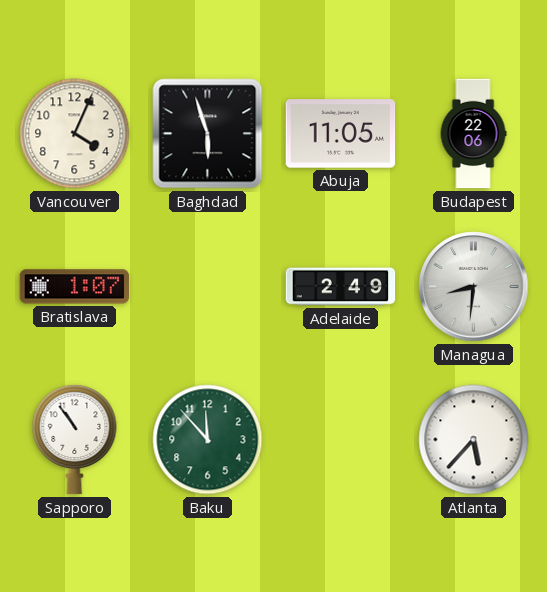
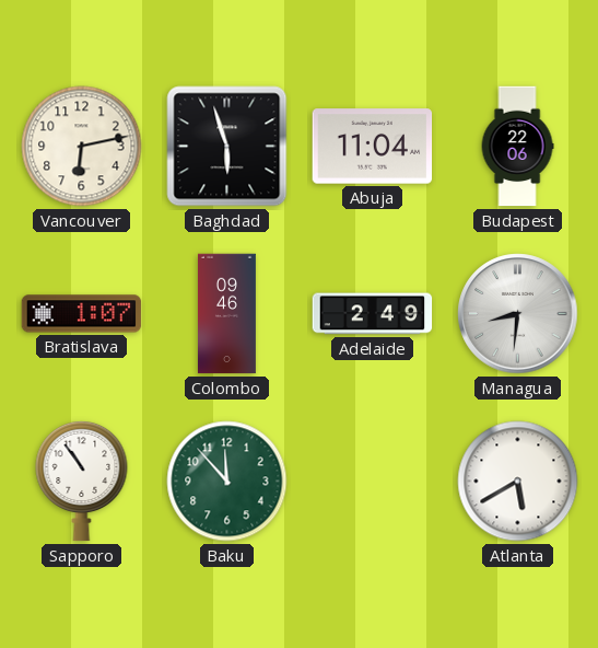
Vancouver: 4:04 -> 6:13 (82, 147)
Abuja: 11:05 -> 11:04 (373, 147)
Colombo: none -> 09:46 (226, 314)
Atlanta: 5:37 -> 5:40 (518, 482)
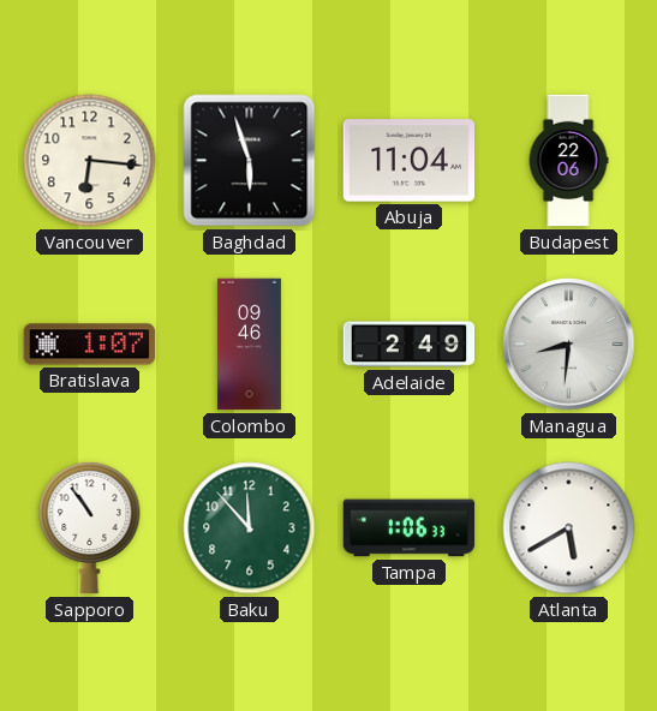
Vancouver: 6:13 -> 6:16 (90, 161)
Tampa: none -> 1:06 (410, 528)
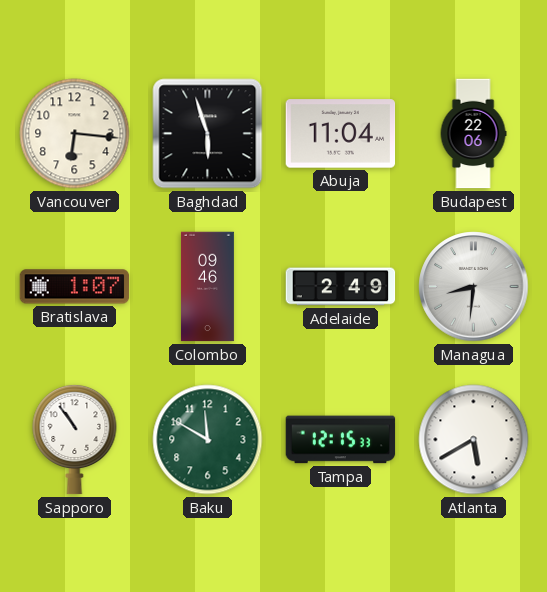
Baku: 11:53 -> 11:50 (208, 440)
Tampa: 1:06 -> 12:15 (341, 440)
